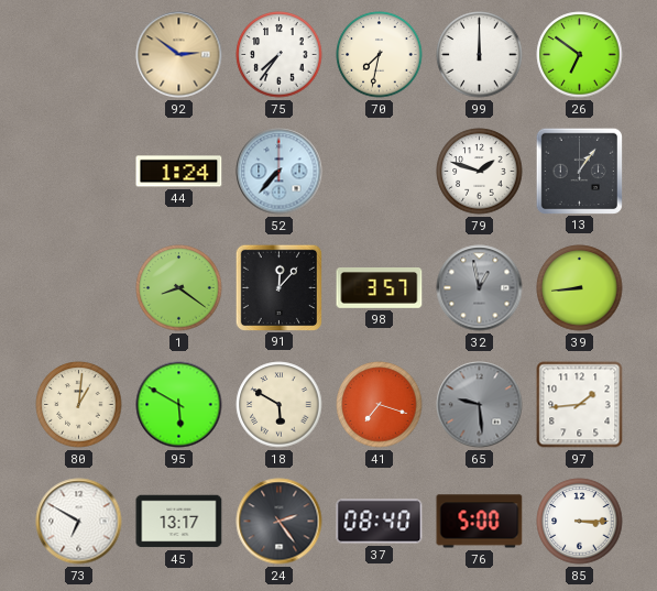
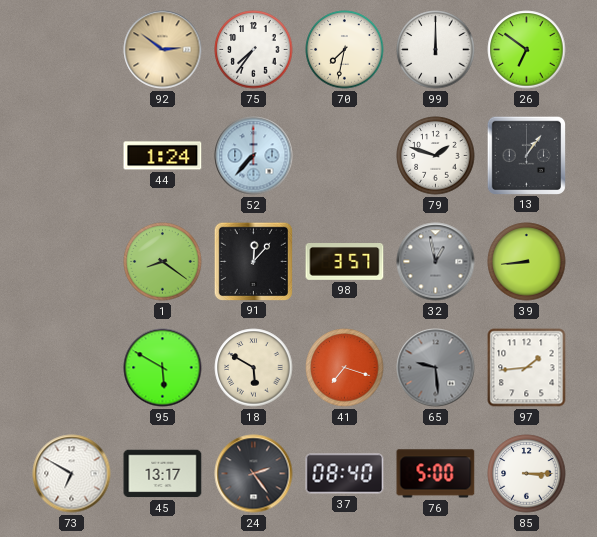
80: 1:01 -> none (79, 405)
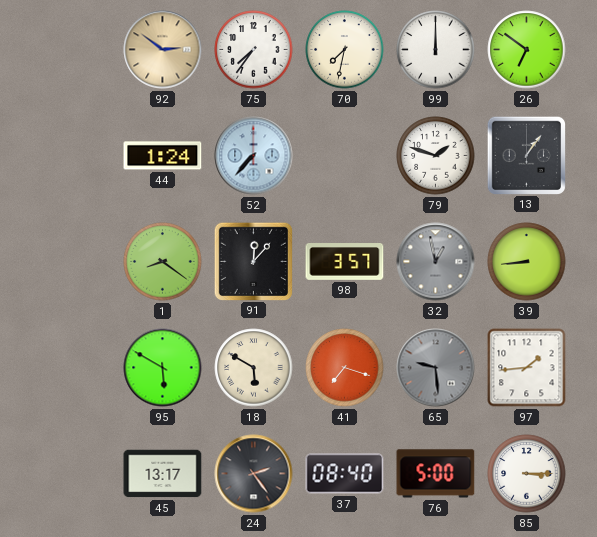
73: 6:50 -> none (72, 474)
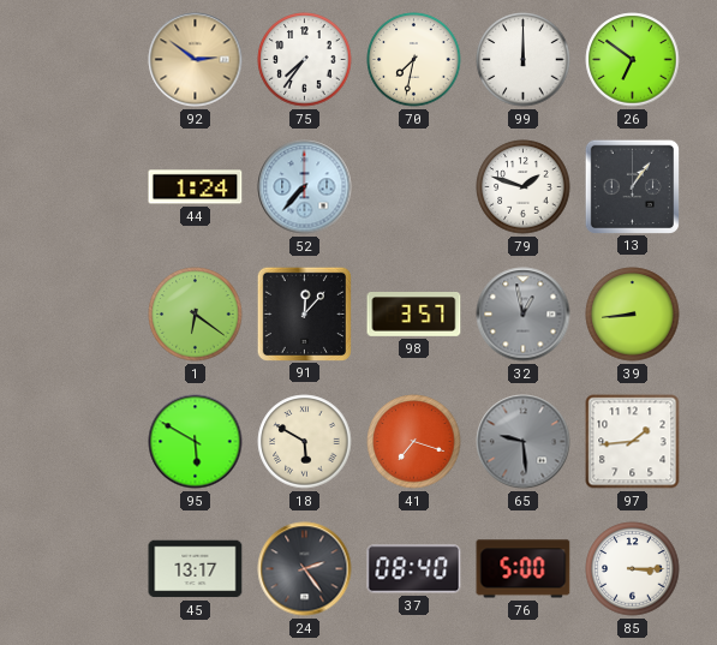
1: 8:21 -> 6:21 (196, 315)
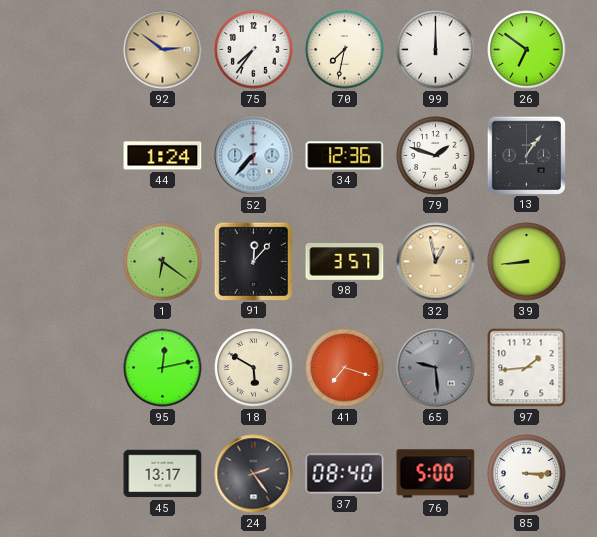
34: none -> 12:36 (345, 156)
32 dial: grey -> champagne (436, 262)
95: 5:50 -> 12:13 (163, 368)
